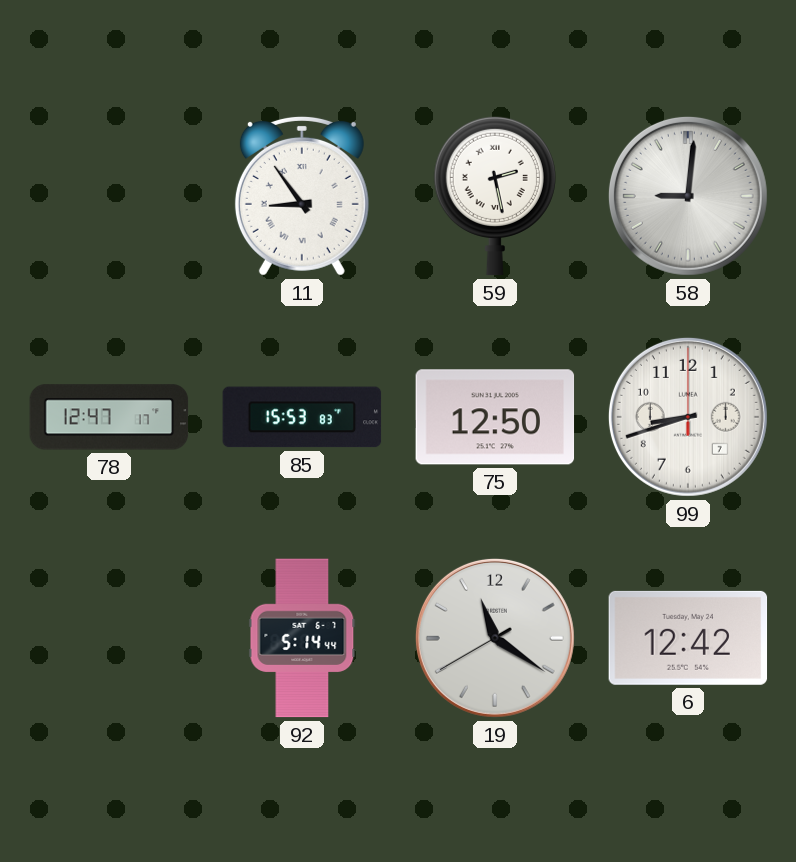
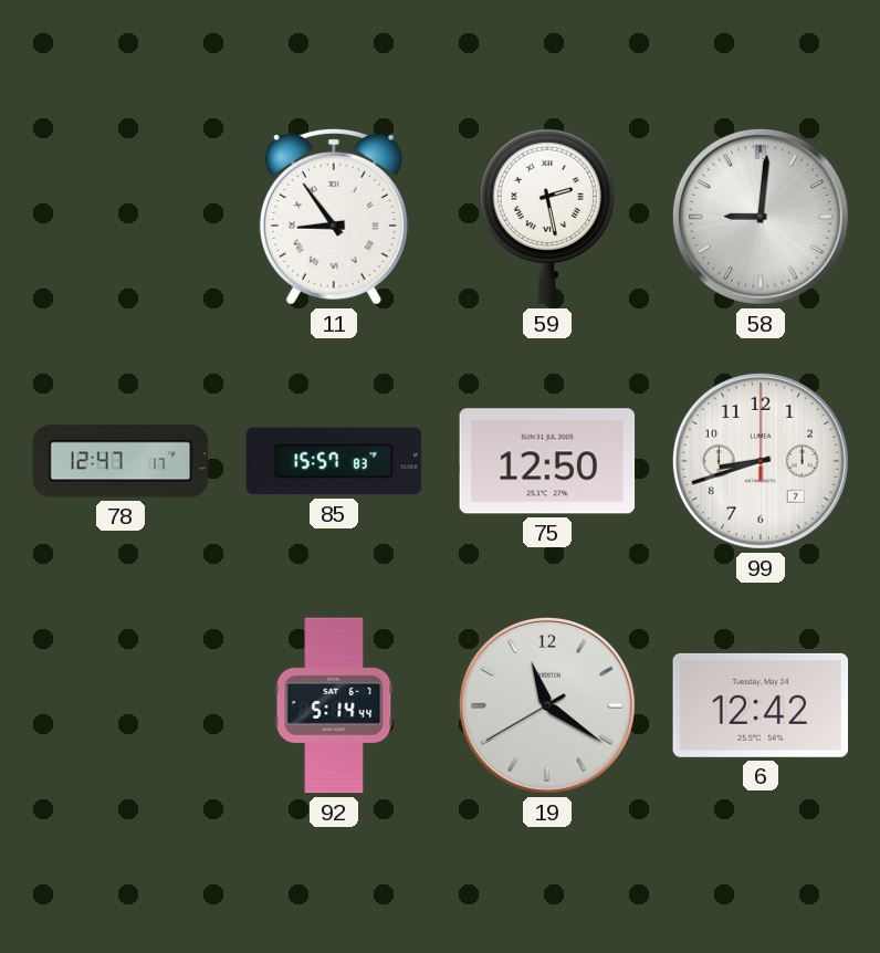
85: 15:53 -> 15:57 (334, 461)
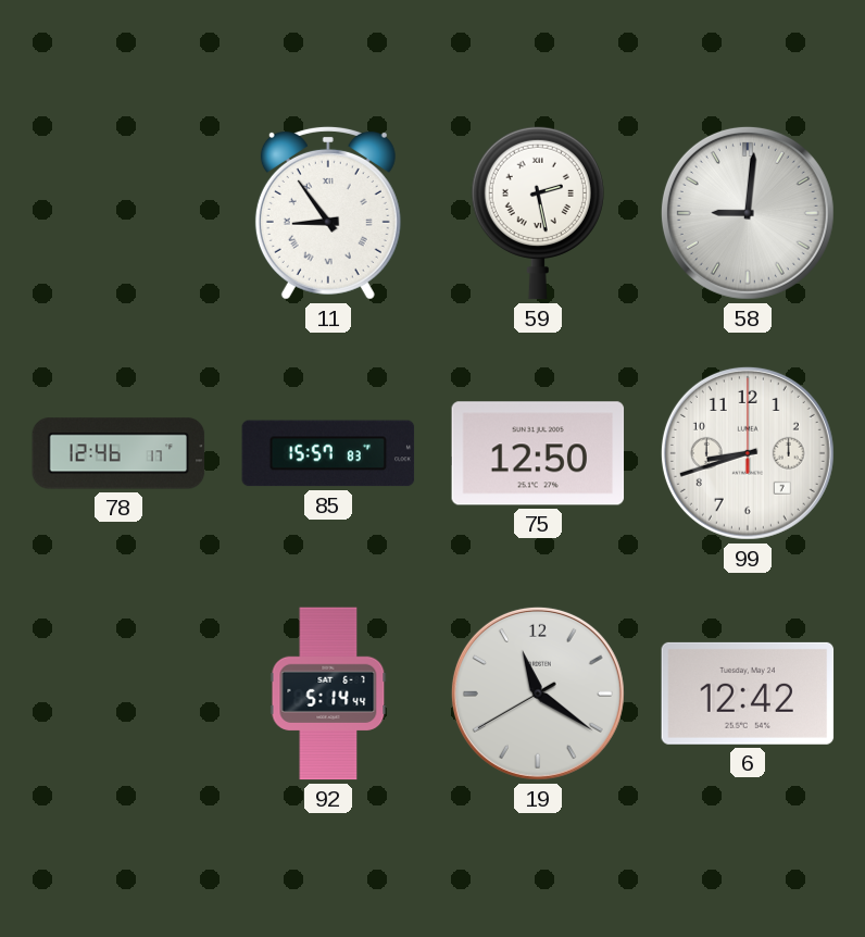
78: 12:47 -> 12:46 (118, 453)
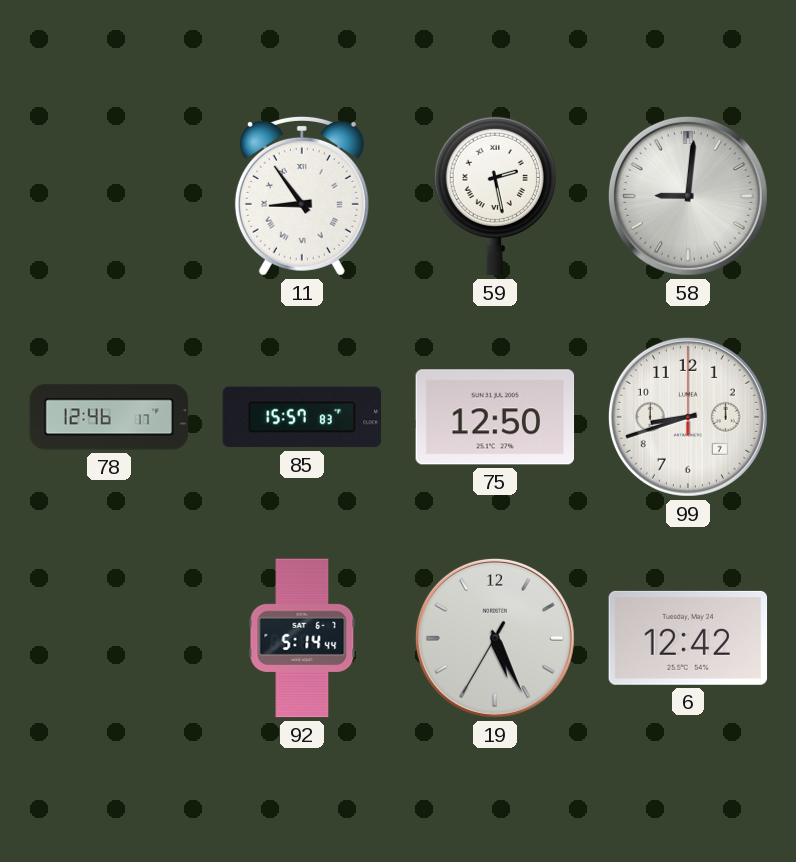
19: 11:20 -> 5:25 (495, 638)
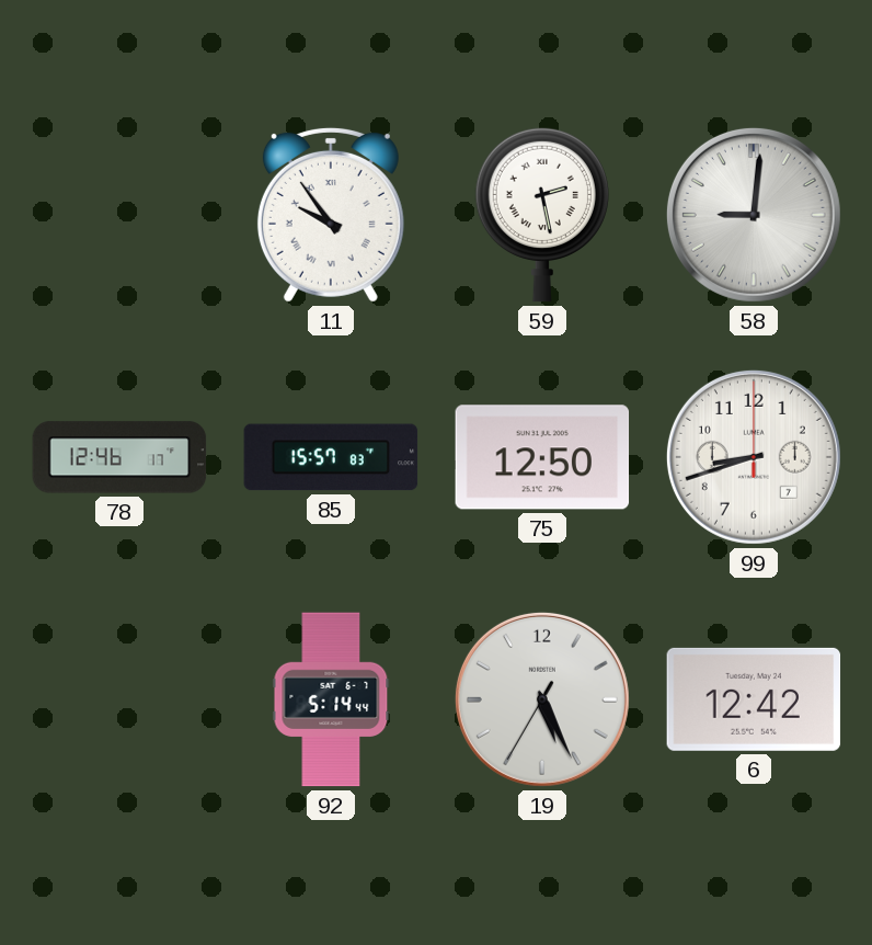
11: 8:54 -> 9:54 (331, 215)
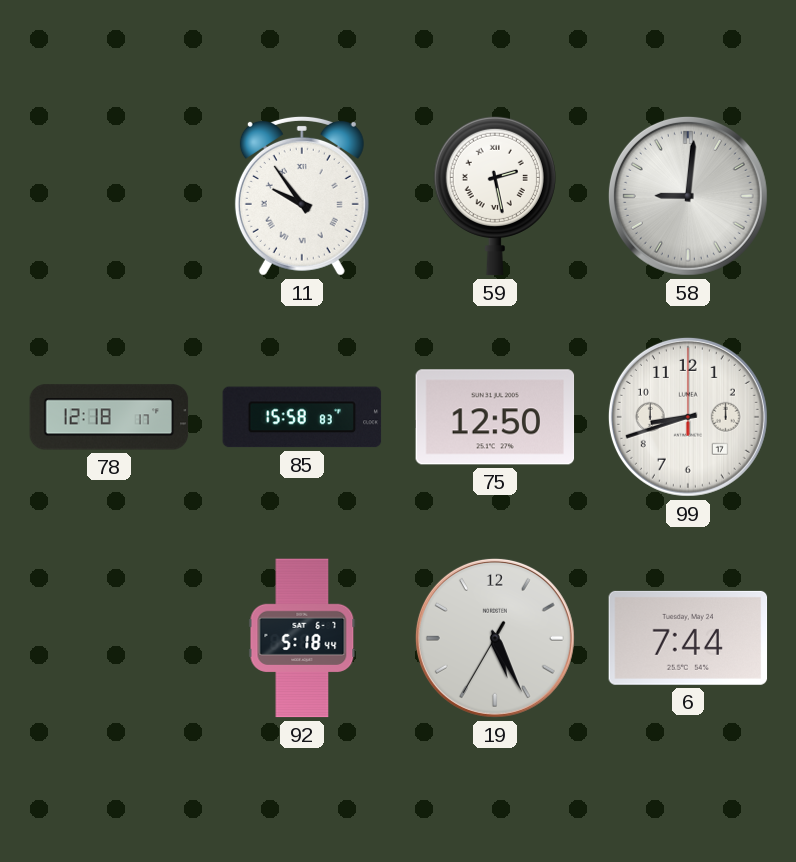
78: 12:46 -> 12:18 (109, 417)
85: 15:57 -> 15:58 (302, 417)
99 date: 7 -> 17 (688, 417)
92: 5:14 -> 5:18 (302, 638)
6: 12:42 -> 7:44 (688, 638)
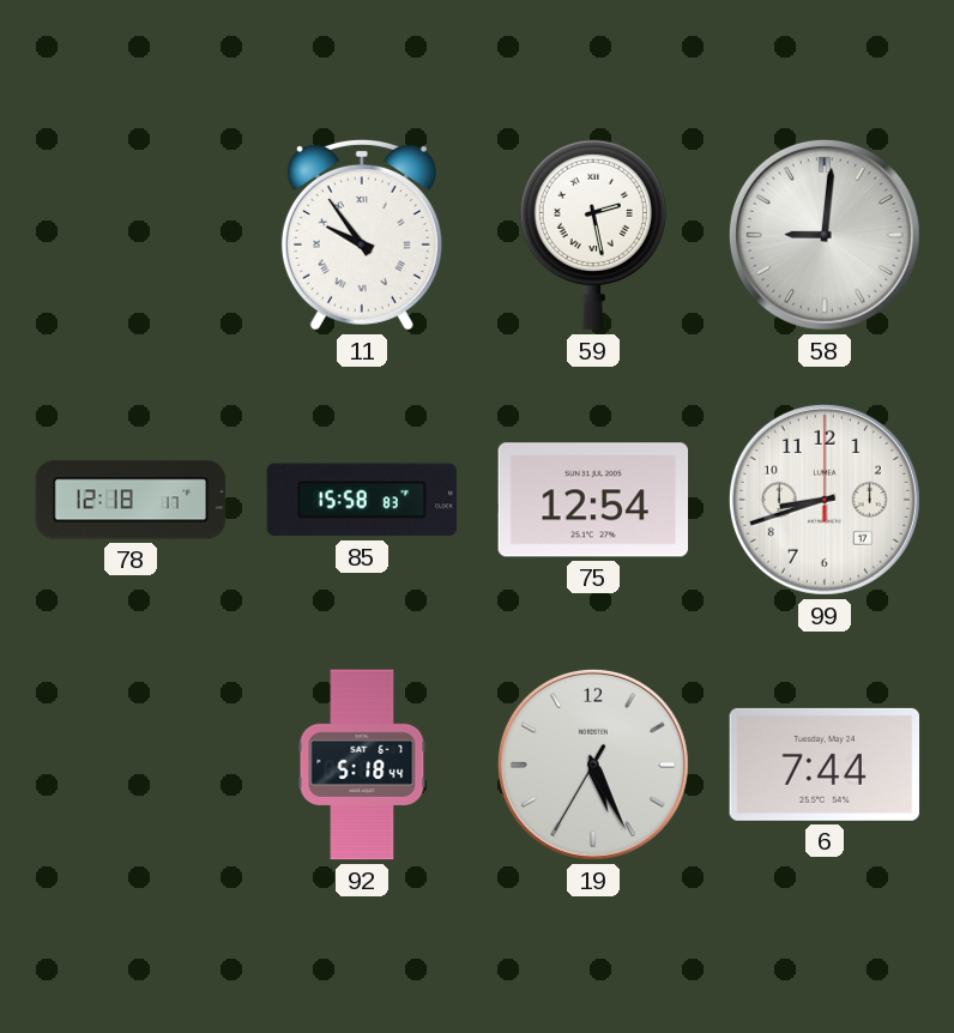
75: 12:50 -> 12:54 (593, 500)
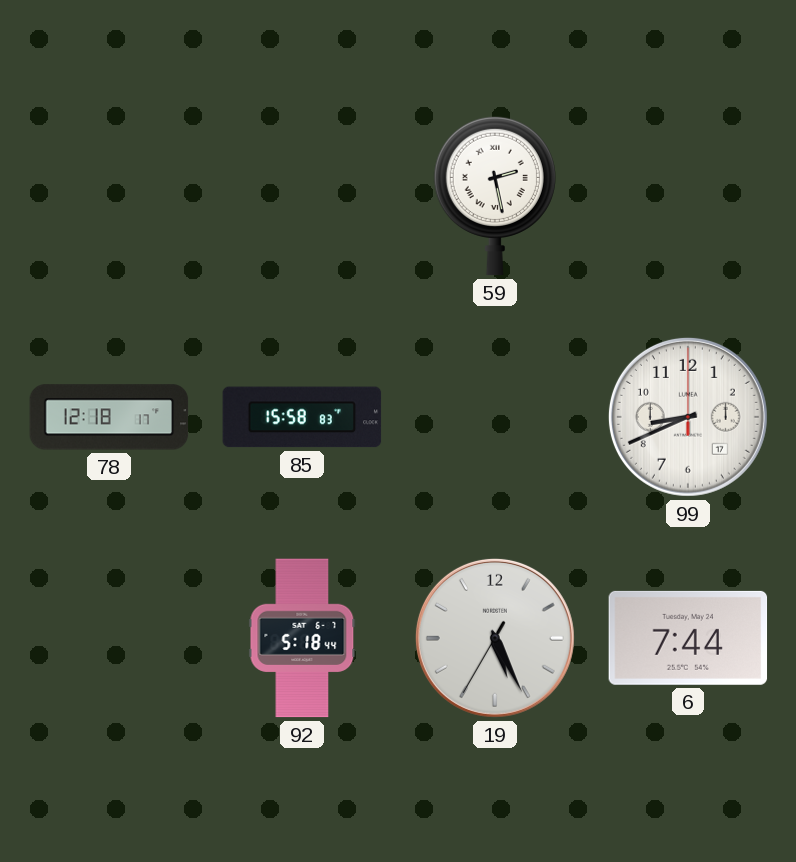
11: 9:54 -> none (362, 235)
58: 9:01 -> none (825, 235)
75: 12:54 -> none (593, 500)
99: 8:42 -> 8:41 (688, 417)
